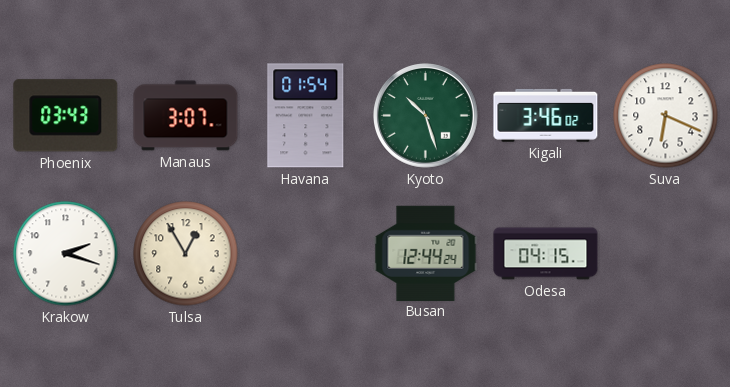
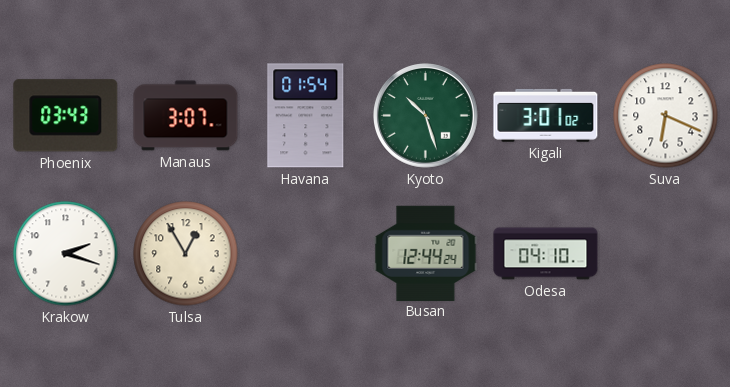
Kigali: 3:46 -> 3:01 (546, 115)
Odesa: 04:15 -> 04:10 (546, 254)
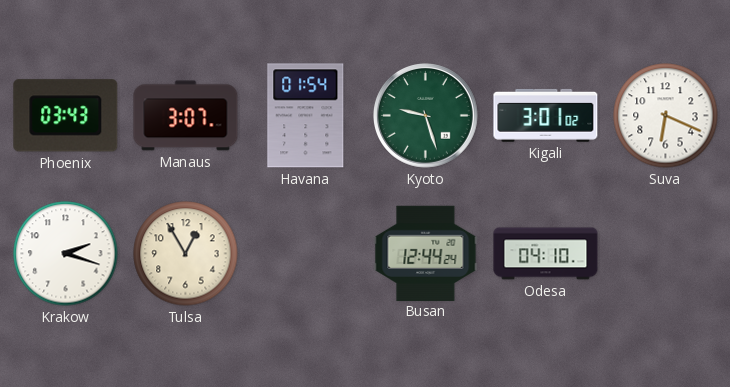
Kyoto: 10:27 -> 9:27 (426, 116)
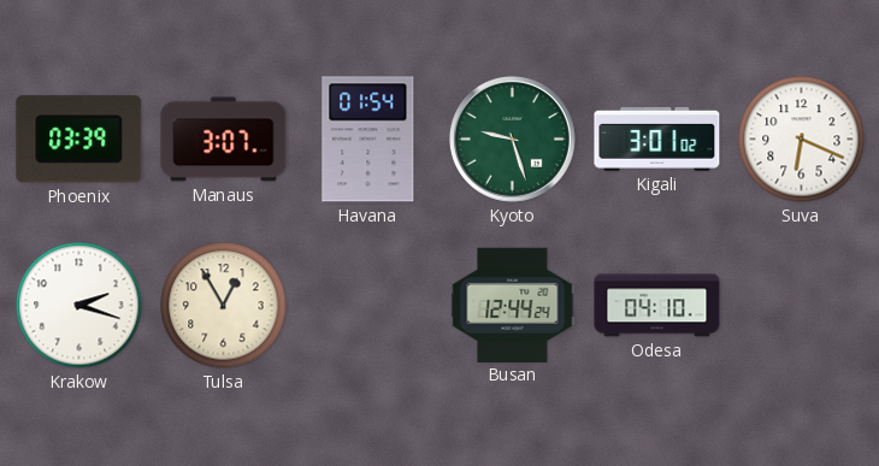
Phoenix: 03:43 -> 03:39 (79, 140)
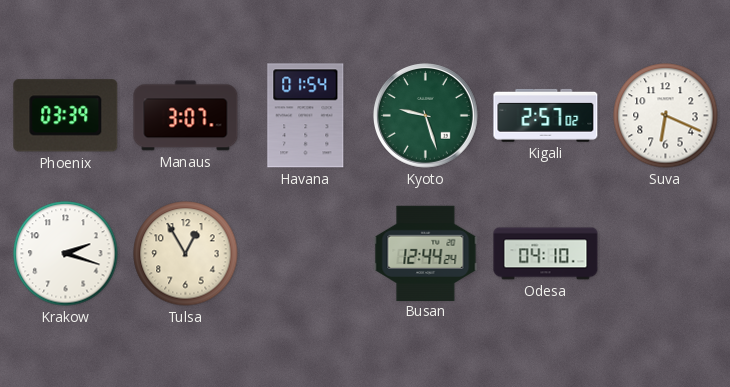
Kigali: 3:01 -> 2:57 (546, 115)
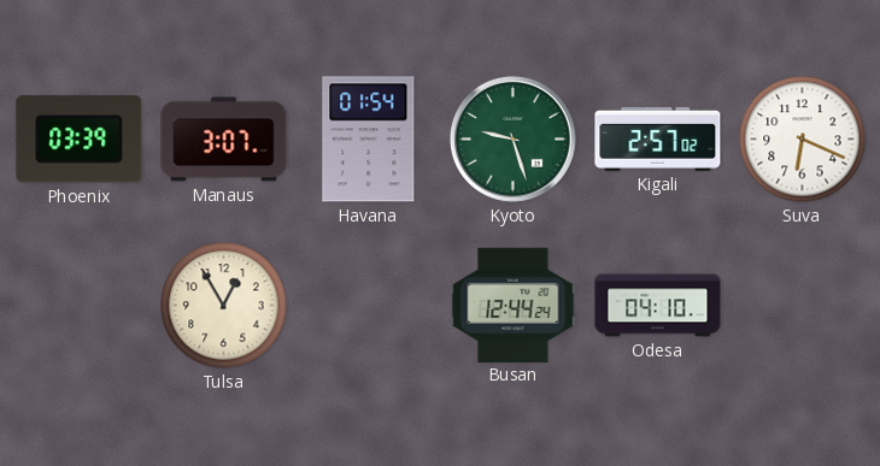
Krakow: 2:18 -> none (66, 254)
